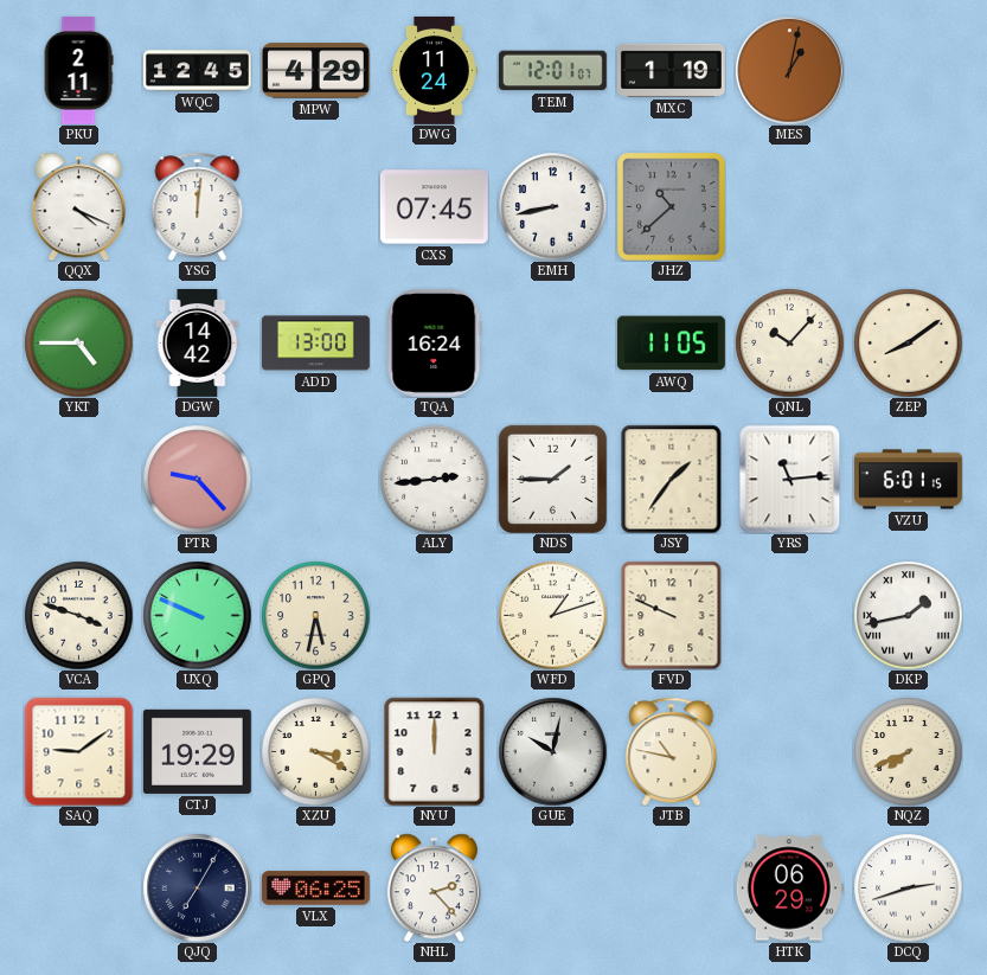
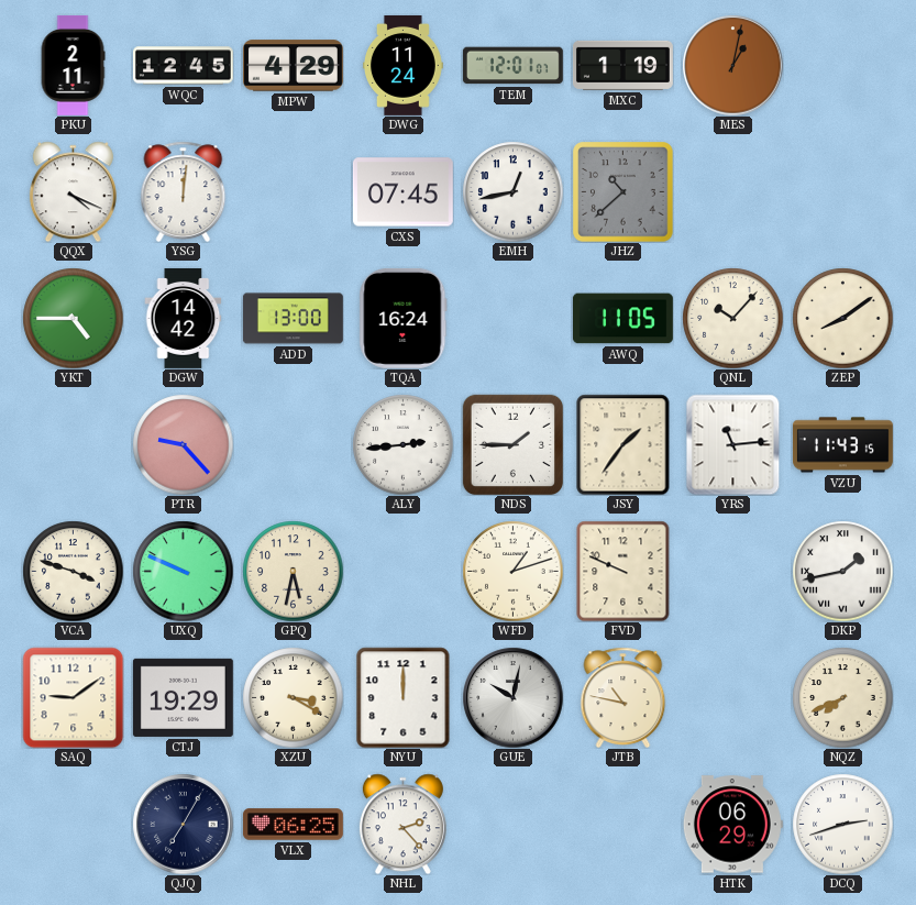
EMH: 8:43 -> 12:43 (512, 191)
VZU: 6:01 -> 11:43 (842, 445)
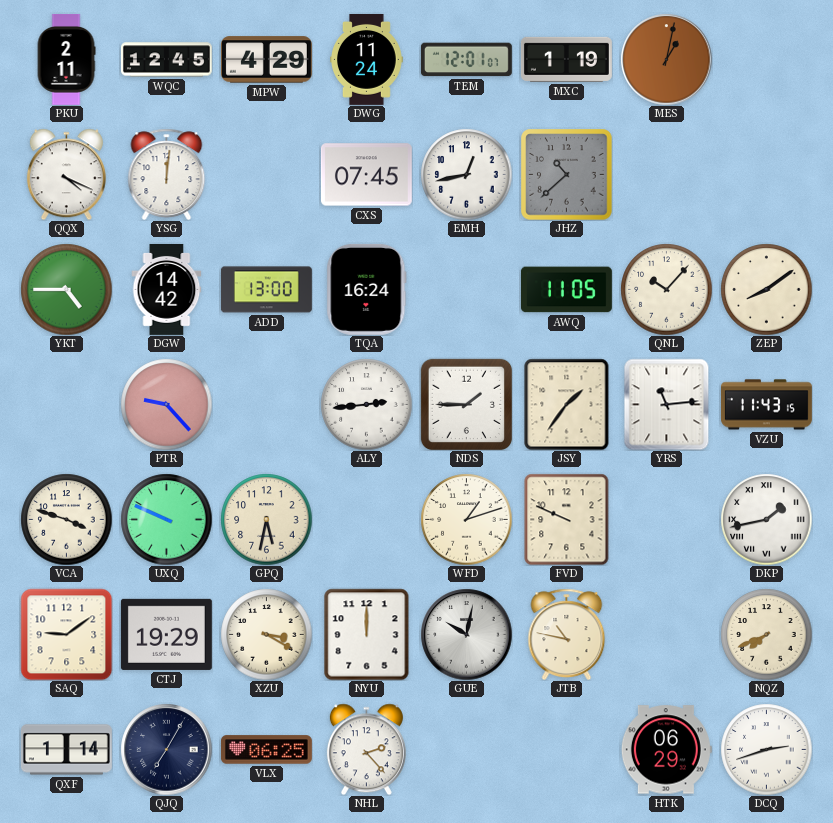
QXF: none -> 1:14 (66, 750)
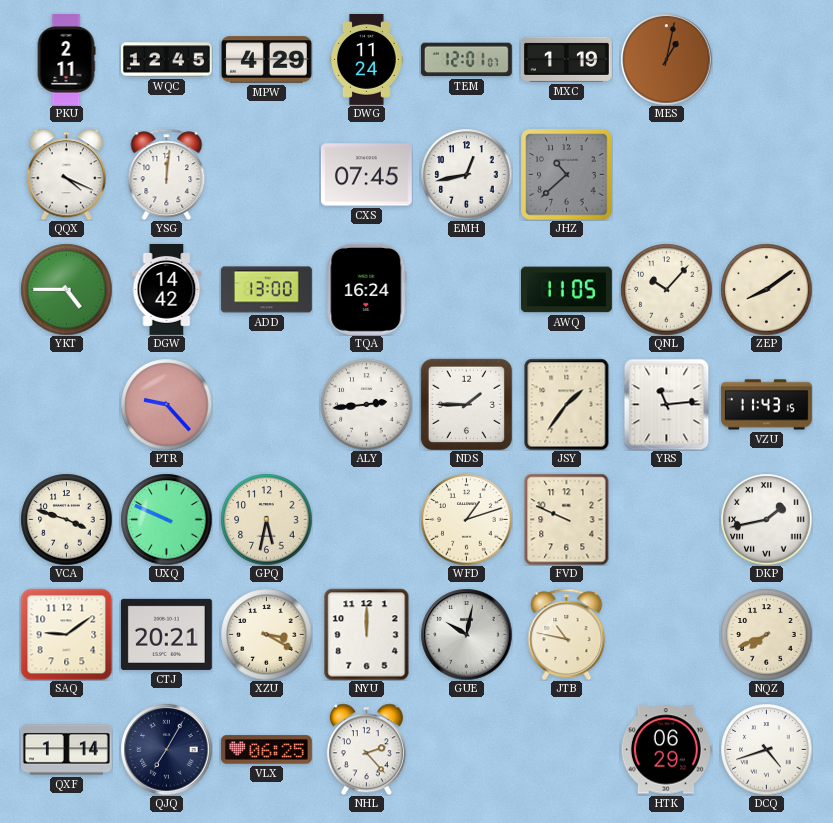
CTJ: 19:29 -> 20:21 (166, 634)
DCQ: 2:42 -> 4:42 (766, 749)
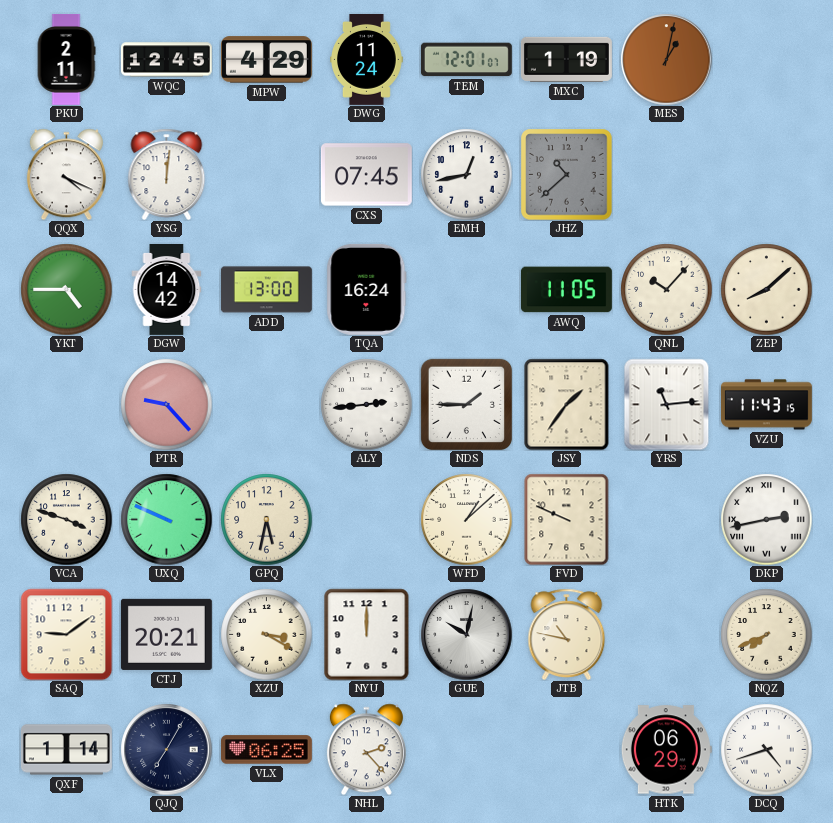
ZEP: 8:09 -> 8:08 (766, 289)
WFD: 1:12 -> 1:08 (466, 519)
DKP: 1:43 -> 2:43 (766, 519)
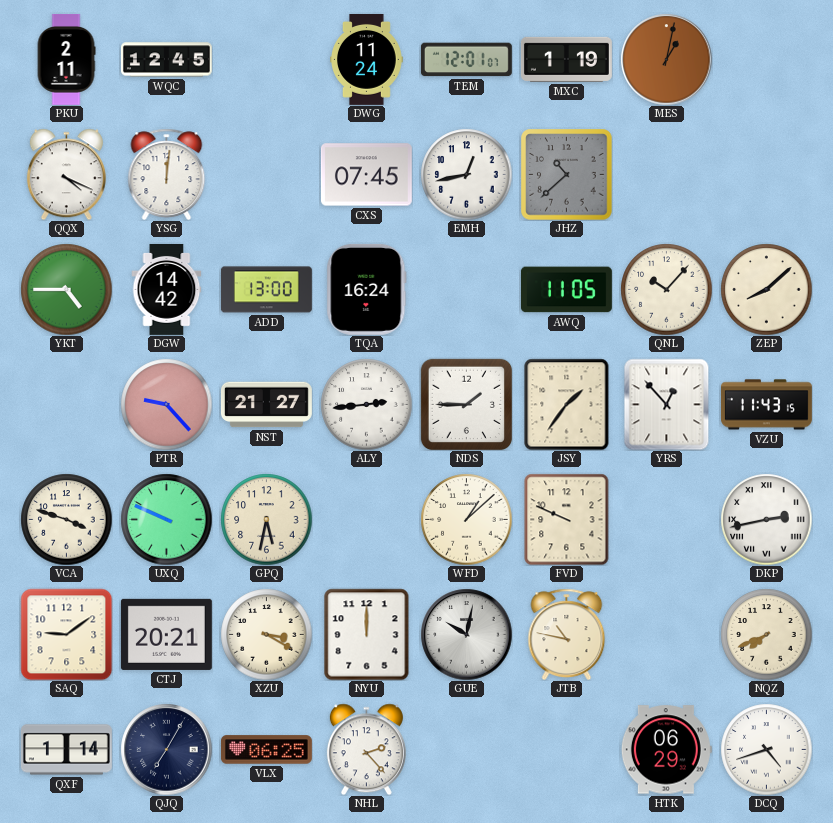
MPW: 4:29 -> none (266, 60)
NST: none -> 21:27 (266, 405)
YRS: 11:14 -> 12:53 (667, 404)
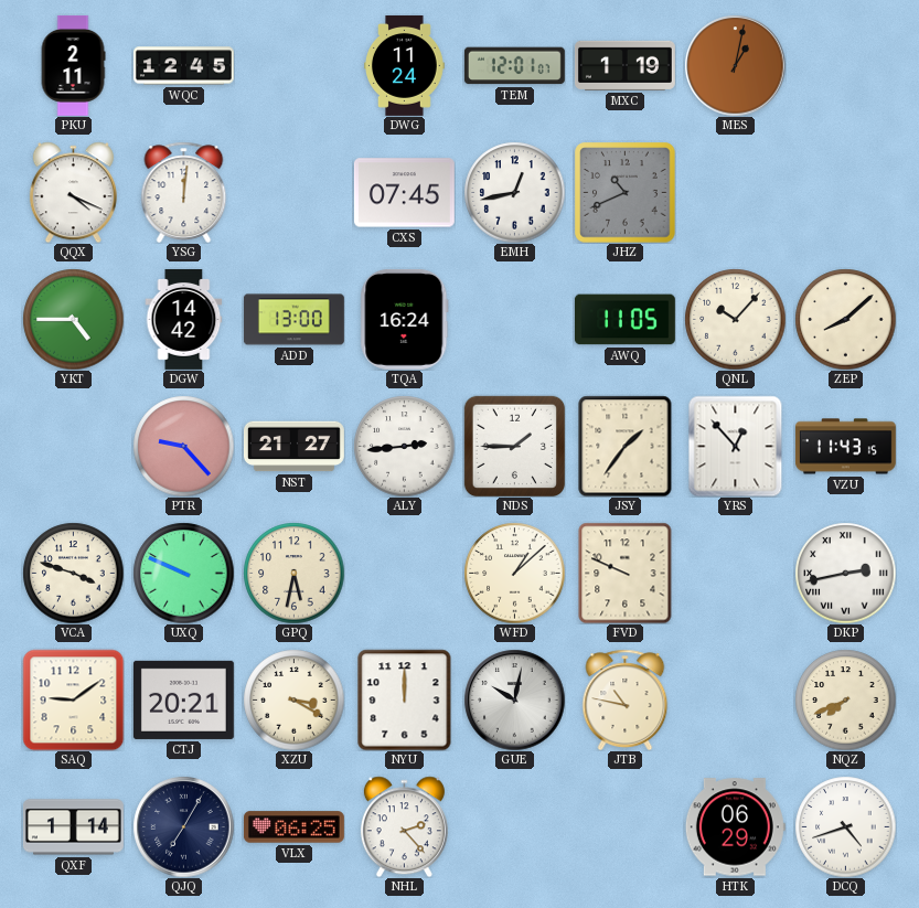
JHZ: 10:38 -> 10:41 (624, 192)
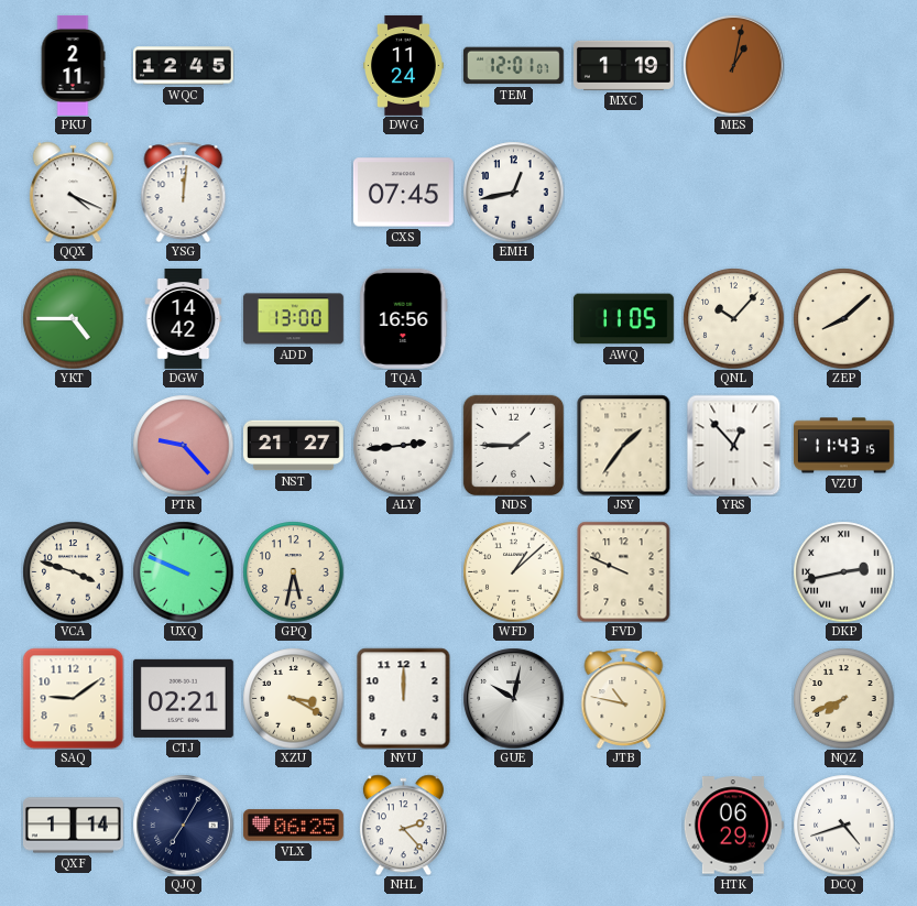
JHZ: 10:41 -> none (624, 192)
TQA: 16:24 -> 16:56 (404, 318)
CTJ: 20:21 -> 02:21 (183, 698)
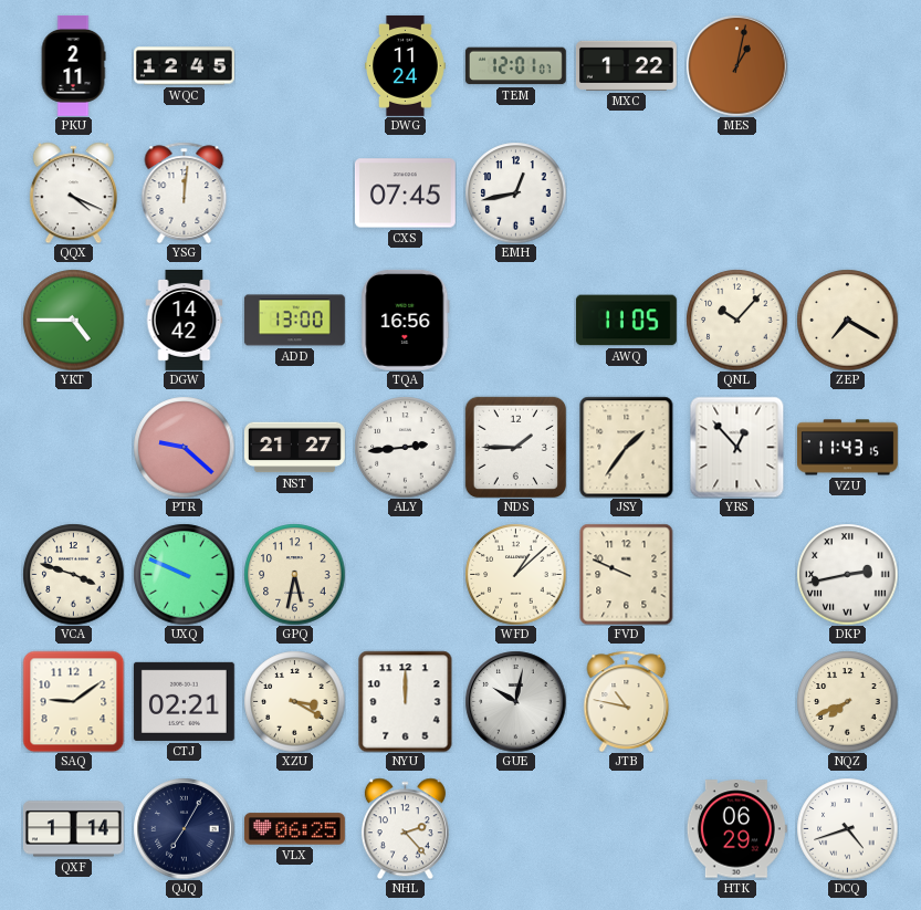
MXC: 1:19 -> 1:22 (626, 65)
ZEP: 8:08 -> 7:20 (847, 320)
PTR: 9:23 -> 9:22 (184, 447)
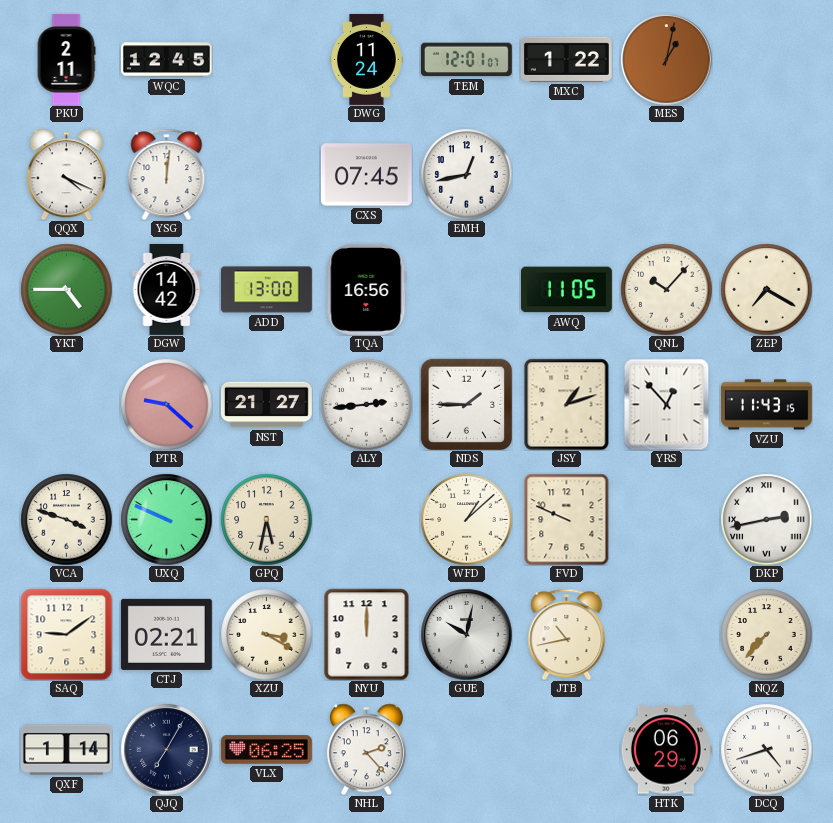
JSY: 1:36 -> 1:12 (567, 404)
JTB: 10:47 -> 10:43 (567, 634)
NQZ: 7:41 -> 7:37 (766, 634)
